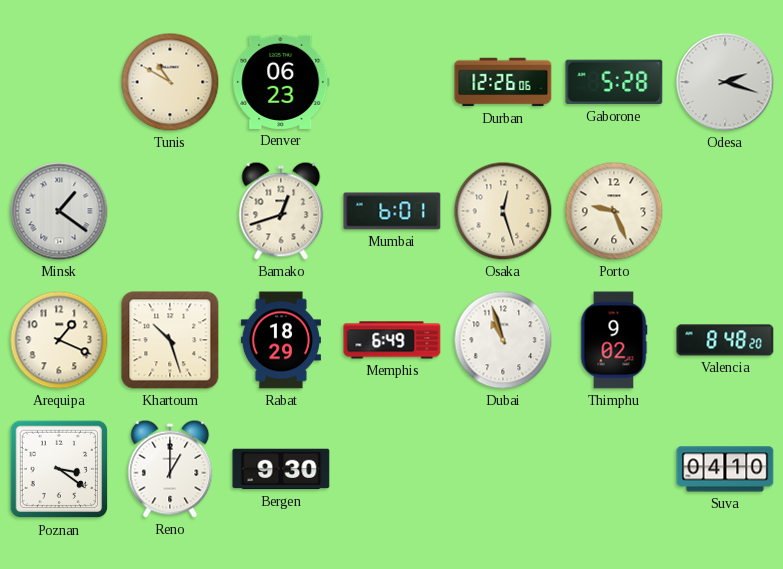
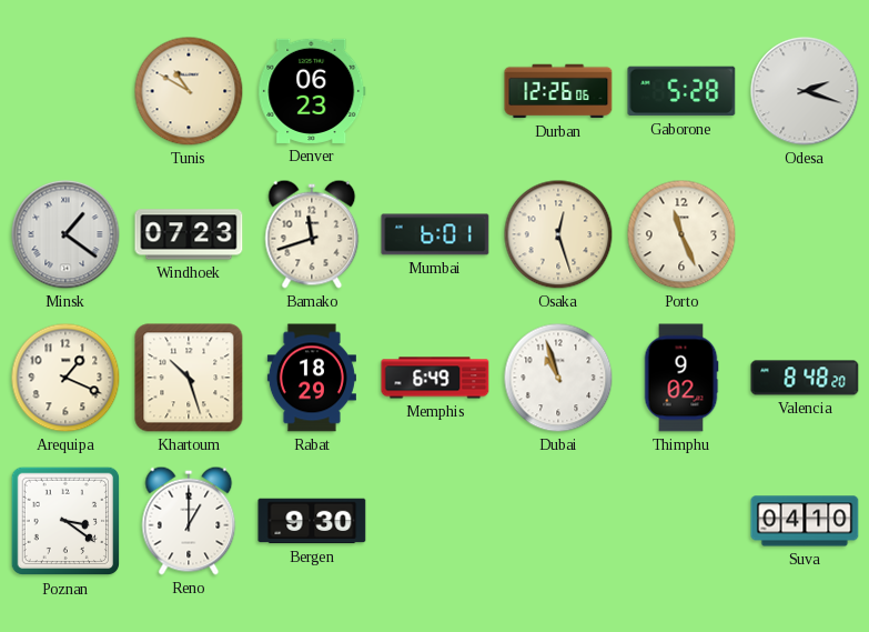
Windhoek: none -> 07:23 (189, 234)
Bamako: 12:42 -> 11:42 (312, 234)
Porto: 9:26 -> 11:26 (681, 234)
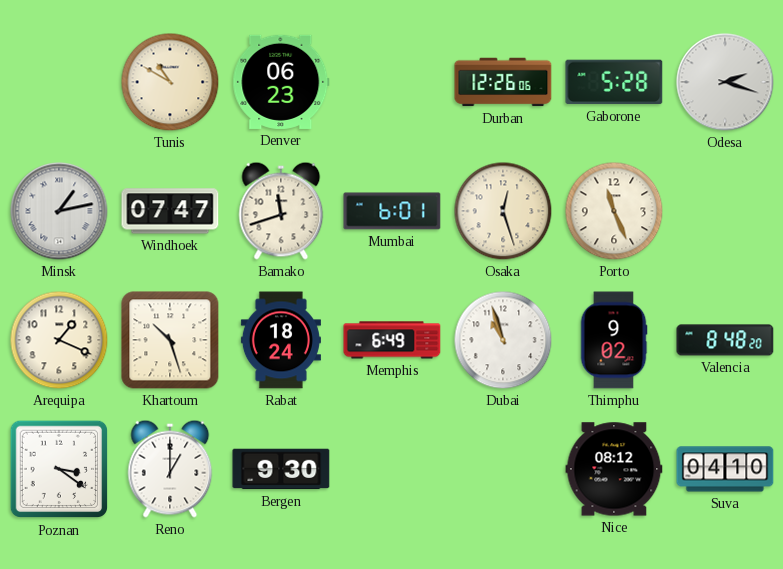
Minsk: 1:21 -> 1:13 (59, 211)
Windhoek: 07:23 -> 07:47 (170, 211)
Rabat: 18:29 -> 18:24 (281, 340)
Nice: none -> 08:12 (614, 469)
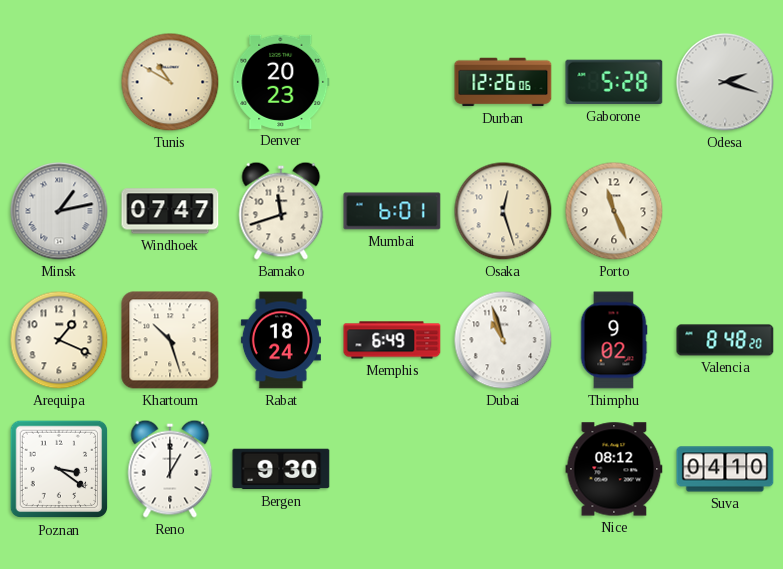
Denver: 06:23 -> 20:23 (281, 82)
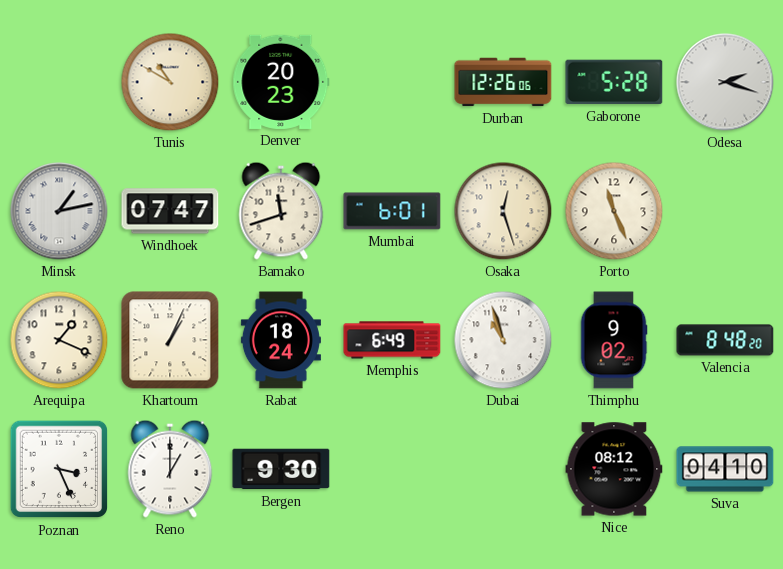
Khartoum: 10:27 -> 1:04 (170, 340)
Poznan: 3:21 -> 3:26 (59, 469)
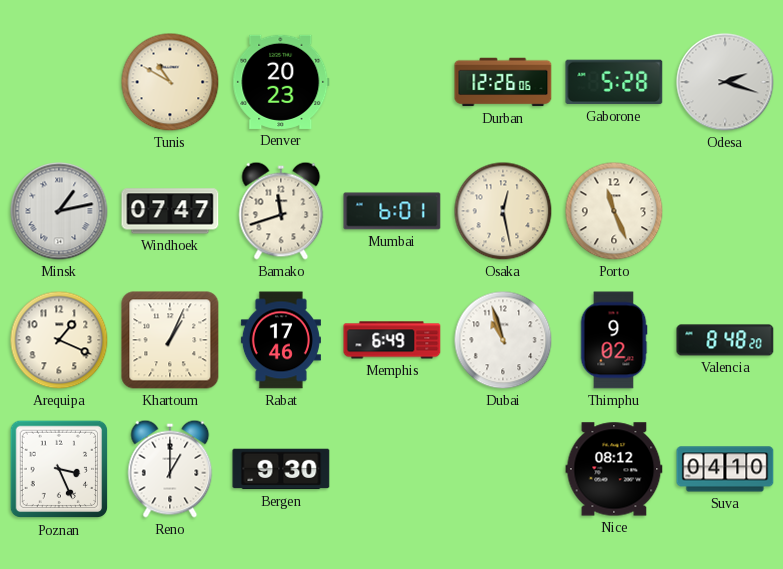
Osaka: 12:27 -> 12:28 (503, 211)
Rabat: 18:24 -> 17:46 (281, 340)
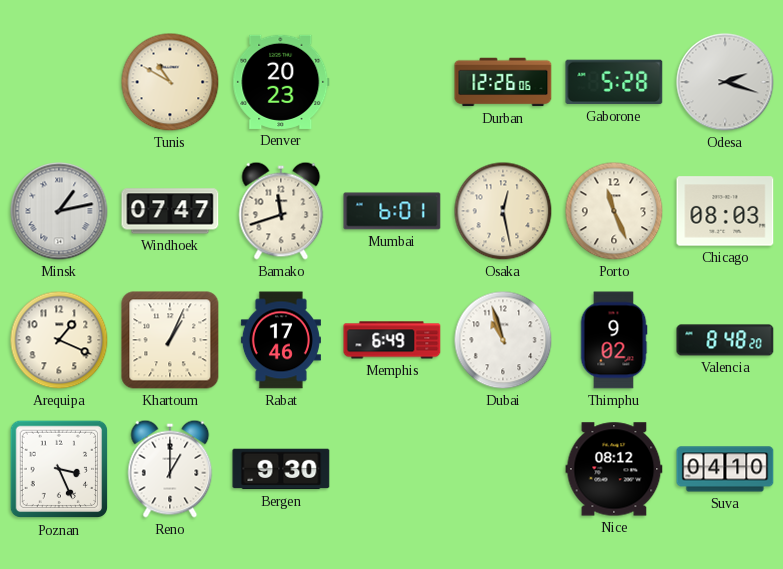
Chicago: none -> 08:03 (725, 211)
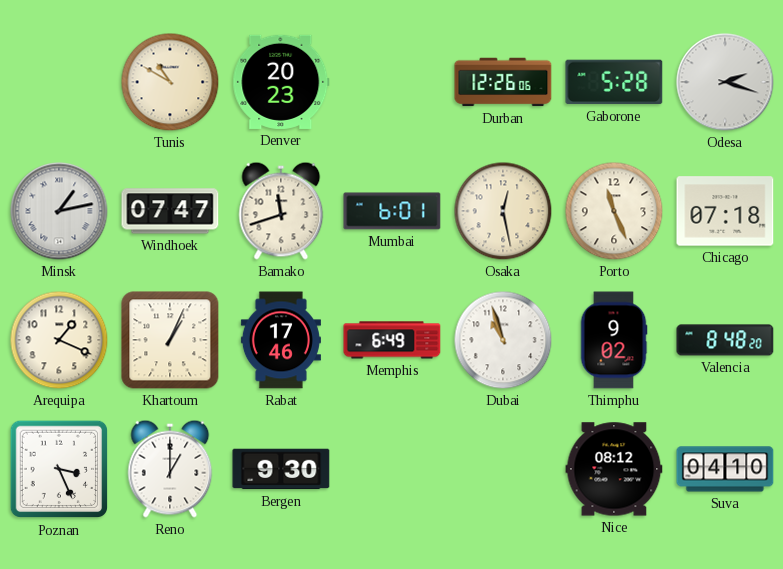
Chicago: 08:03 -> 07:18 (725, 211)
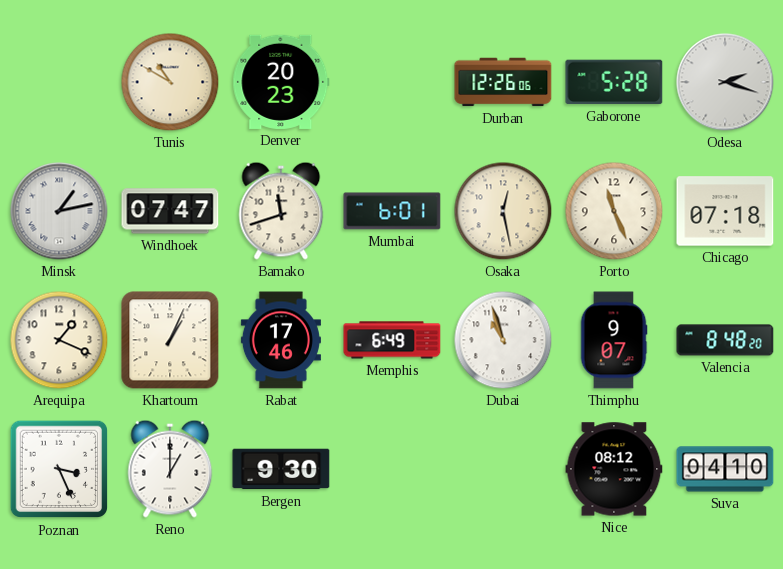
Thimphu: 9:02 -> 9:07 (614, 340)
